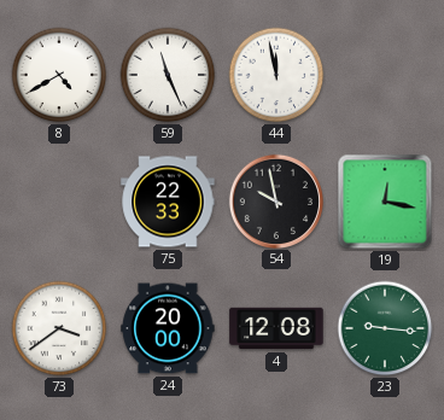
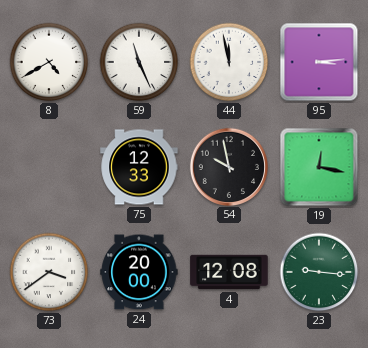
95: none -> 3:14 (319, 62)
75: 22:33 -> 12:33 (139, 167)
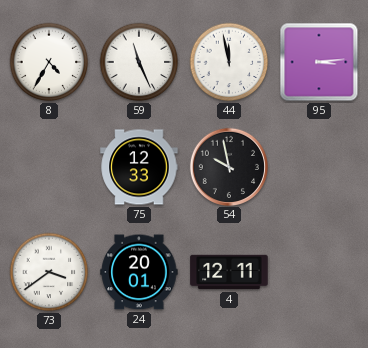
8: 4:40 -> 4:35 (49, 62)
19: 12:17 -> none (319, 167)
24: 20:00 -> 20:01 (139, 272)
4: 12:08 -> 12:11 (229, 272)
23: 9:16 -> none (319, 272)
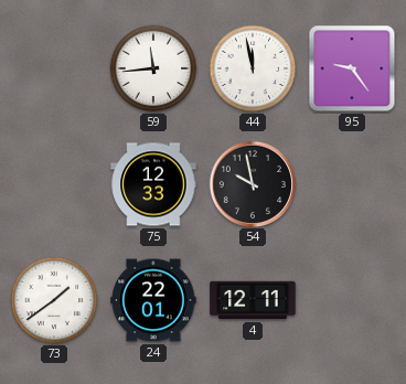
8: 4:35 -> none (49, 62)
59: 11:26 -> 11:44 (153, 68)
95: 3:14 -> 9:24 (352, 68)
73: 3:39 -> 1:39 (54, 300)
24: 20:01 -> 22:01 (153, 300)
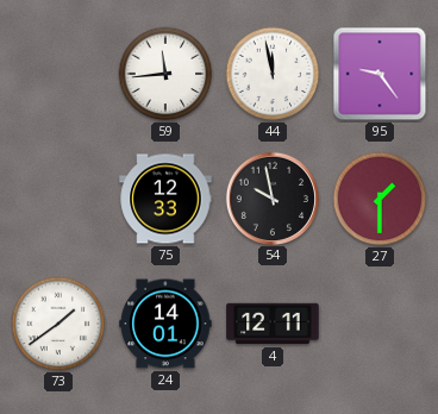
27: none -> 1:30 (380, 199)
24: 22:01 -> 14:01 (165, 324)
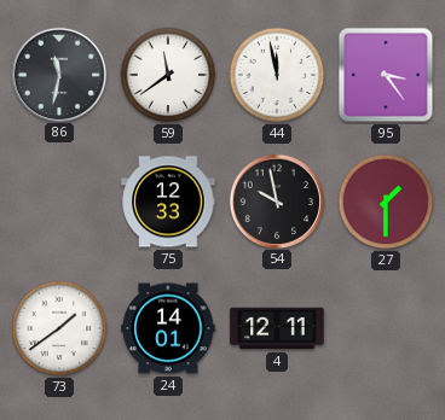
86: none -> 11:32 (58, 74)
59: 11:44 -> 11:39 (168, 75)
95: 9:24 -> 3:24 (386, 75)
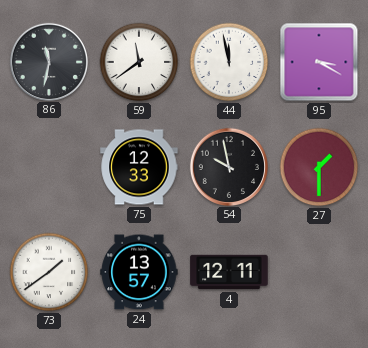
95: 3:24 -> 3:20 (319, 62)
24: 14:01 -> 13:57 (139, 272)
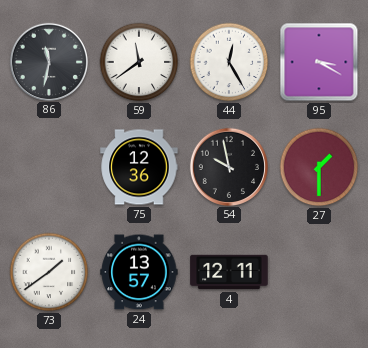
44: 11:58 -> 12:25 (229, 62)
75: 12:33 -> 12:36 (139, 167)
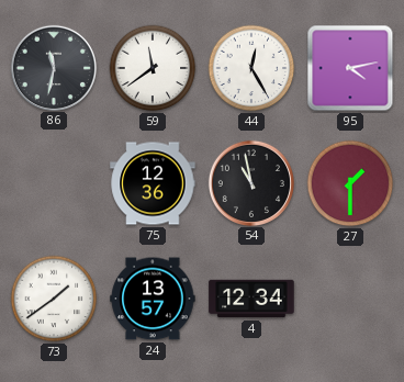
95: 3:20 -> 4:13 (350, 68)
54: 9:58 -> 10:58 (250, 182)
4: 12:11 -> 12:34 (251, 299)
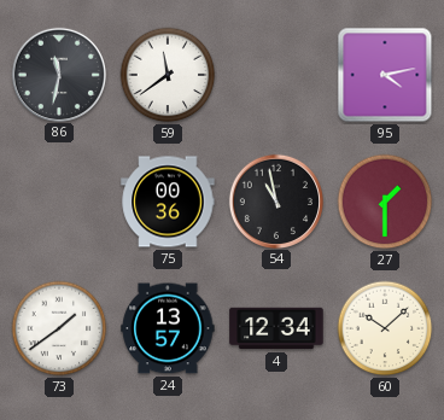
44: 12:25 -> none (251, 68)
75: 12:36 -> 00:36 (168, 202)
60: none -> 10:08 (385, 328)
